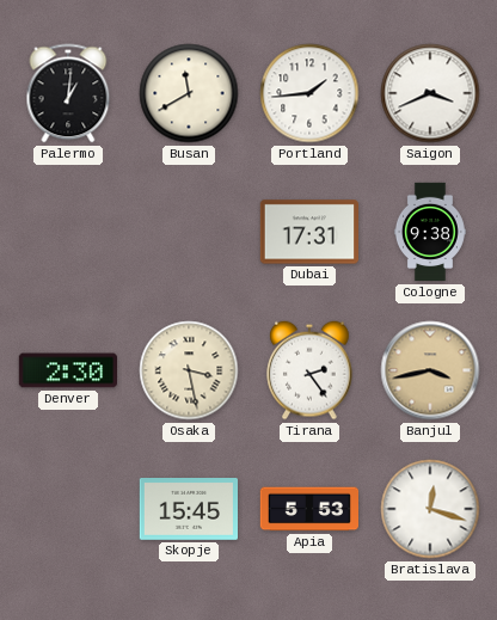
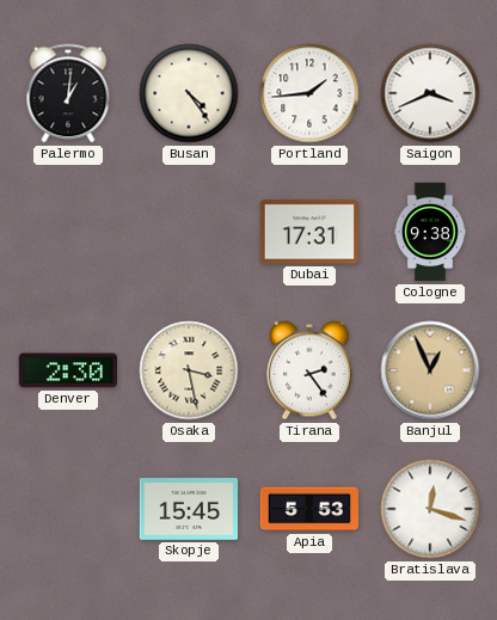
Busan: 11:40 -> 4:24 (189, 93)
Banjul: 3:43 -> 12:56 (430, 370)
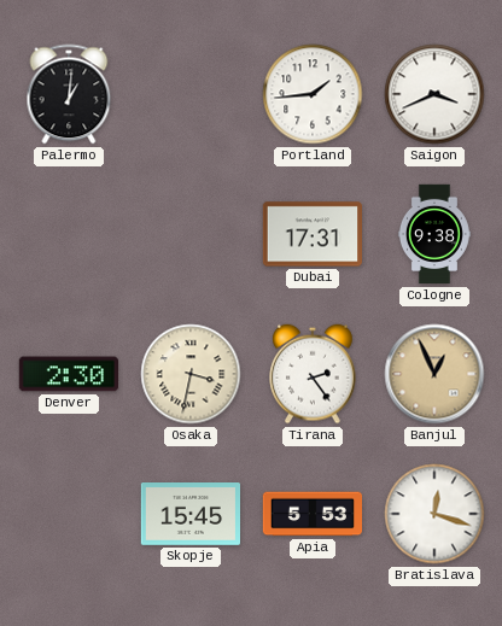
Busan: 4:24 -> none (189, 93)
Osaka: 3:28 -> 3:32 (191, 374)
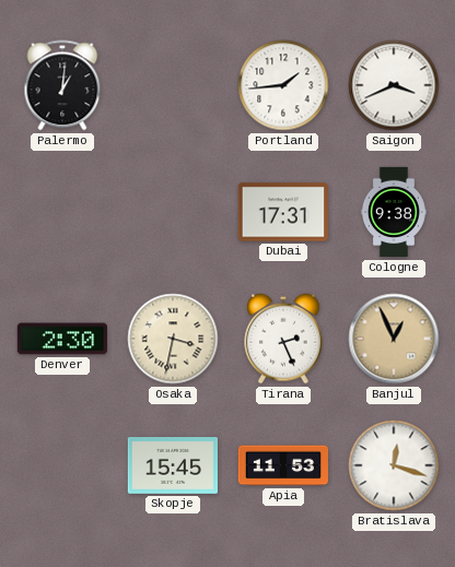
Tirana: 2:24 -> 2:26 (283, 339)
Apia: 5:53 -> 11:53 (282, 465)
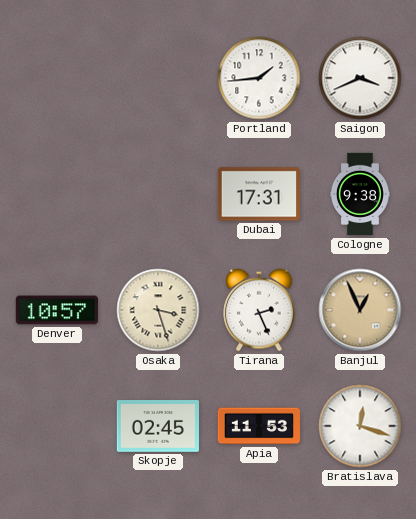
Palermo: 1:01 -> none (62, 85)
Denver: 2:30 -> 10:57 (56, 310)
Osaka: 3:32 -> 3:27 (158, 310)
Skopje: 15:45 -> 02:45 (157, 427)
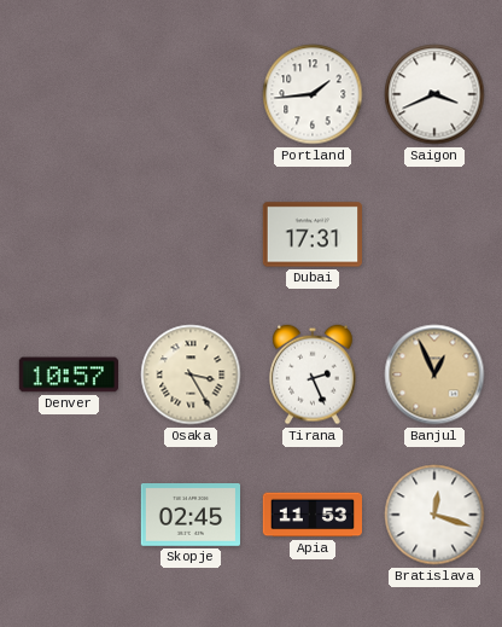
Cologne: 9:38 -> none (360, 194)
Osaka: 3:27 -> 3:25 (191, 375)
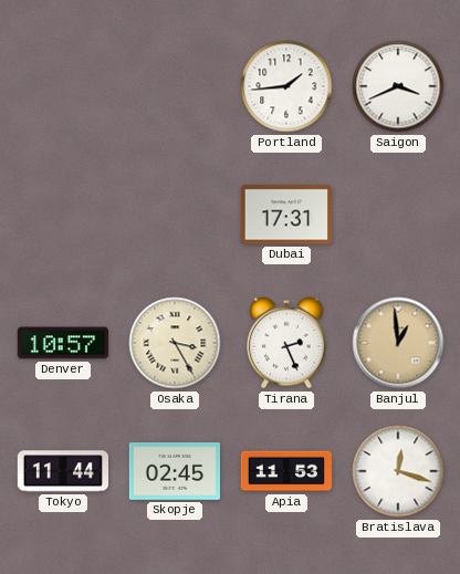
Banjul: 12:56 -> 12:59 (398, 343)
Tokyo: none -> 11:44 (62, 471)
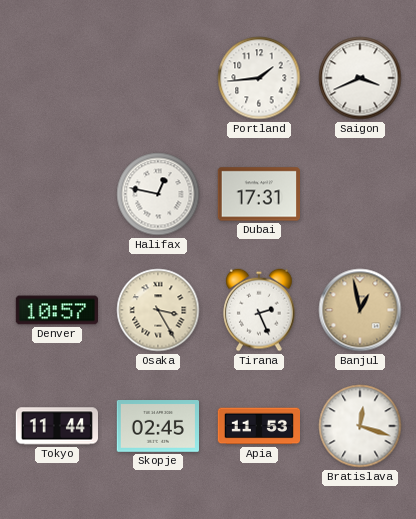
Halifax: none -> 12:47 (158, 194)
Banjul: 12:59 -> 12:58 (360, 310)
